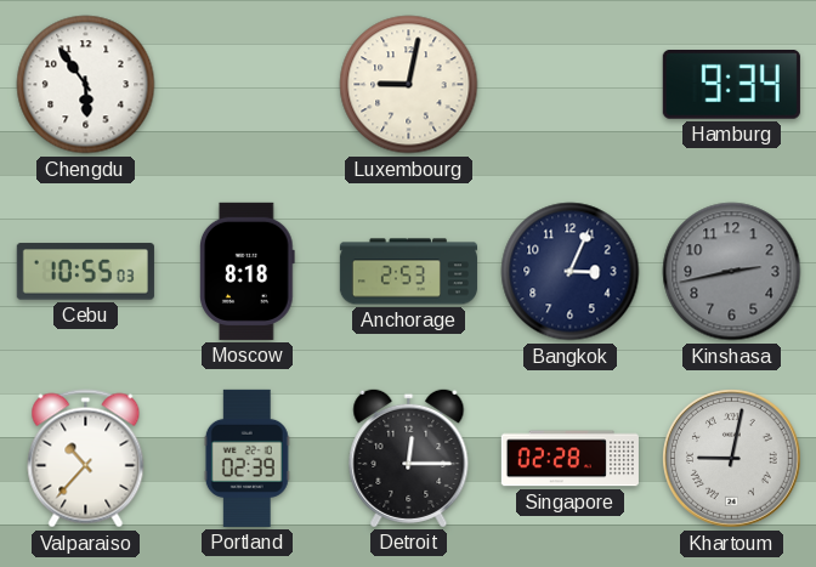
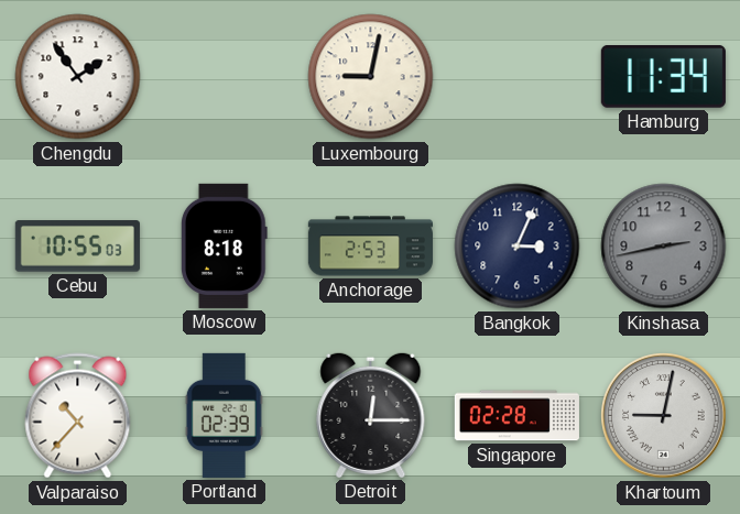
Chengdu: 5:54 -> 1:54 (78, 77)
Hamburg: 9:34 -> 11:34 (663, 77)
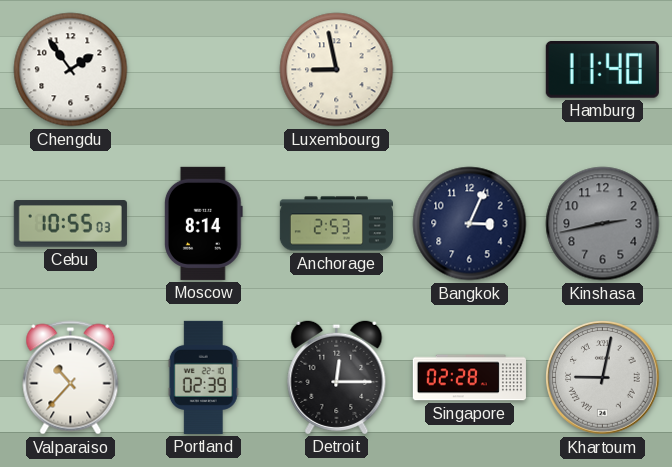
Luxembourg: 9:02 -> 8:58 (337, 70)
Hamburg: 11:34 -> 11:40 (602, 70)
Moscow: 8:18 -> 8:14 (203, 223)
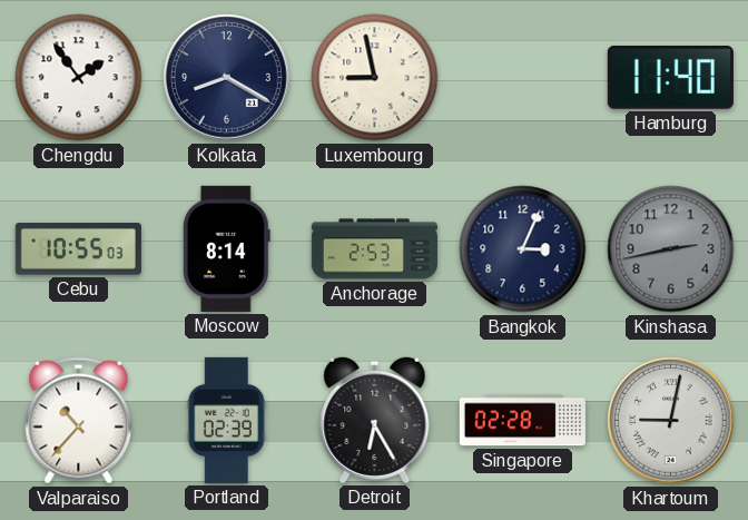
Kolkata: none -> 8:20 (227, 78)
Detroit: 12:15 -> 6:25 (375, 420)
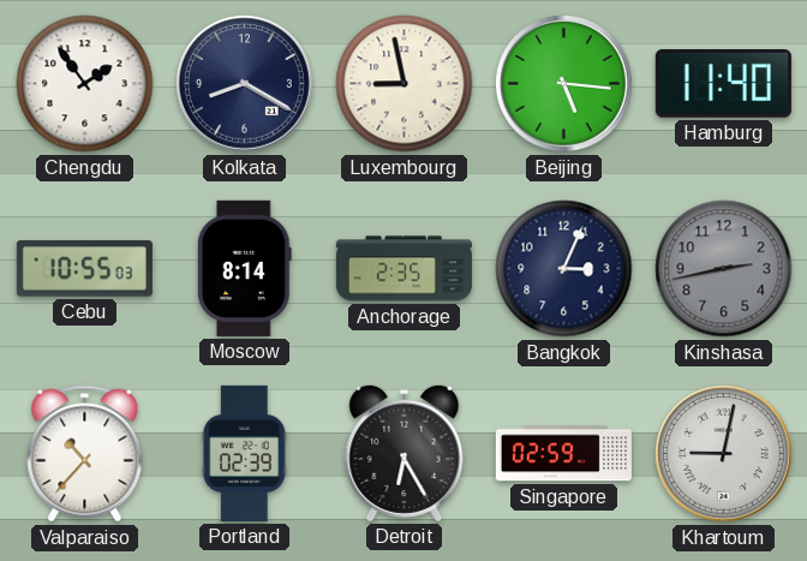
Beijing: none -> 5:16 (564, 84)
Anchorage: 2:53 -> 2:35 (403, 269)
Singapore: 02:28 -> 02:59 (563, 454)
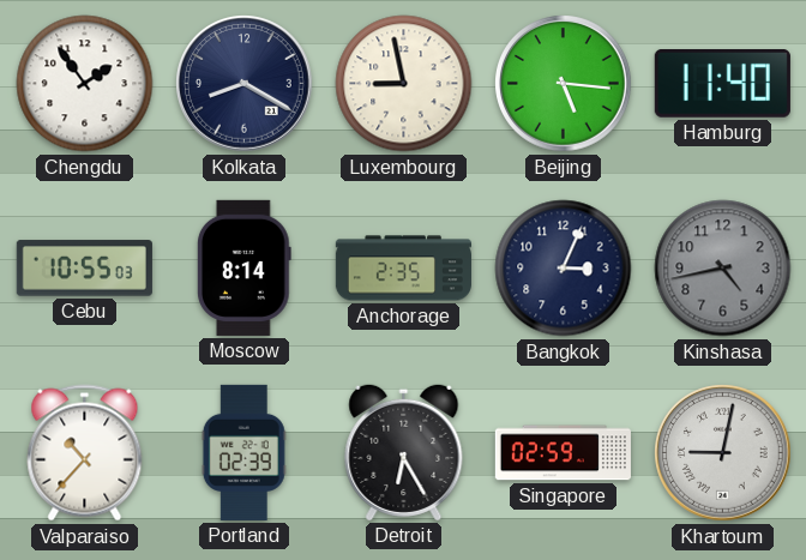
Kinshasa: 2:43 -> 4:43 (723, 269)
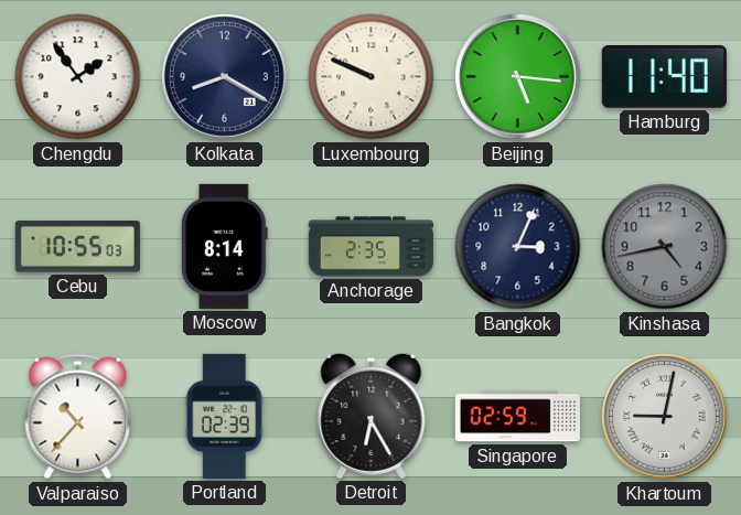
Luxembourg: 8:58 -> 9:49 (372, 77)
